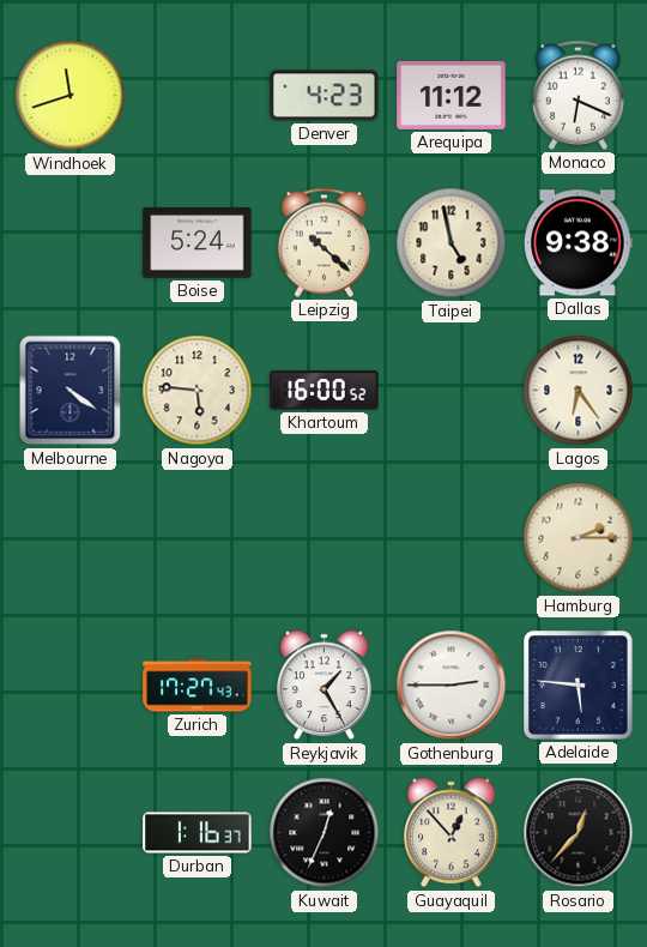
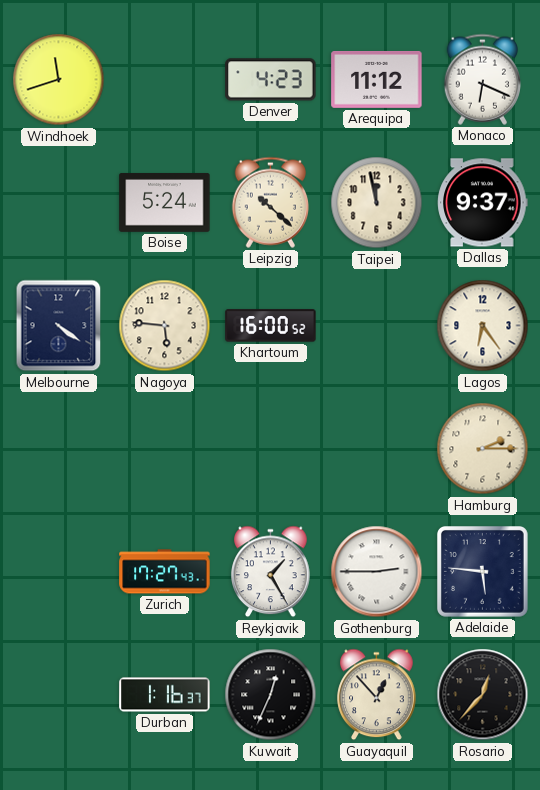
Taipei: 4:58 -> 11:58 (377, 203)
Dallas: 9:38 -> 9:37 (483, 203)
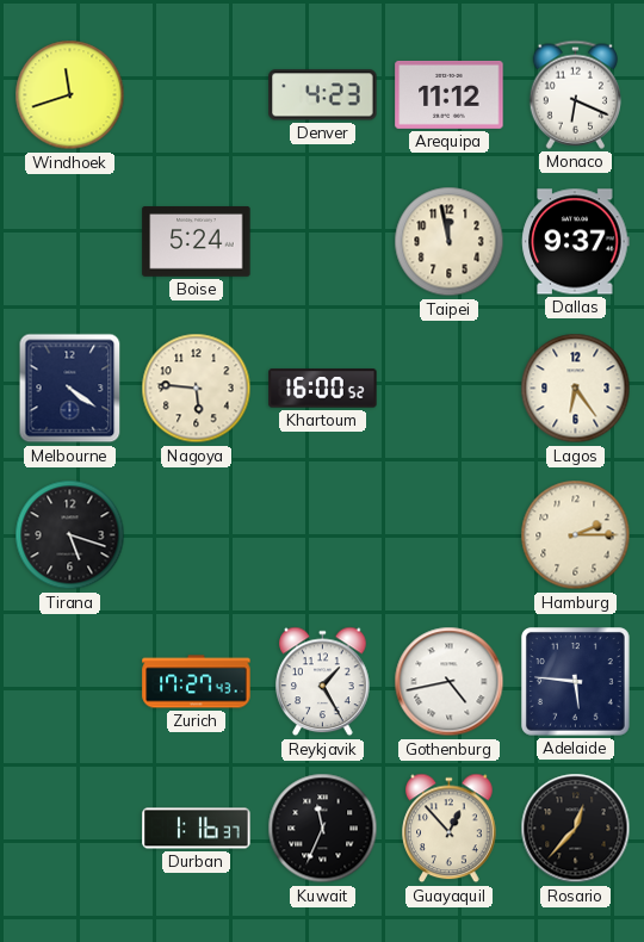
Leipzig: 10:22 -> none (270, 202)
Tirana: none -> 5:18 (70, 535)
Gothenburg: 2:45 -> 4:43 (450, 682)
Kuwait: 12:34 -> 11:34 (323, 829)
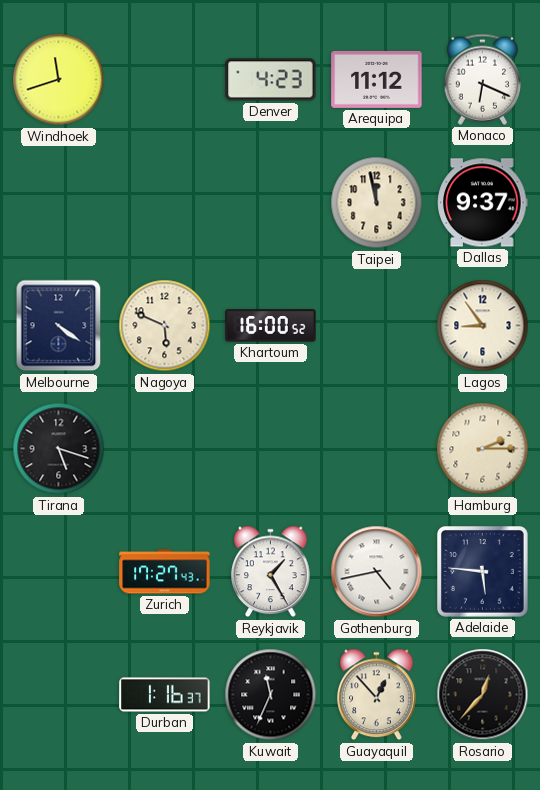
Boise: 5:24 -> none (197, 242)
Nagoya: 5:46 -> 5:49 (165, 326)
Lagos: 6:24 -> 8:54 (483, 326)
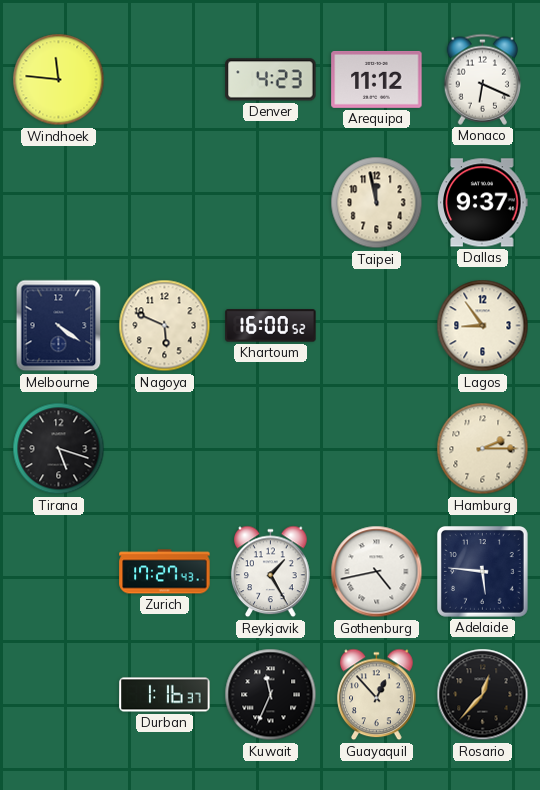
Windhoek: 11:42 -> 11:46 (59, 80)
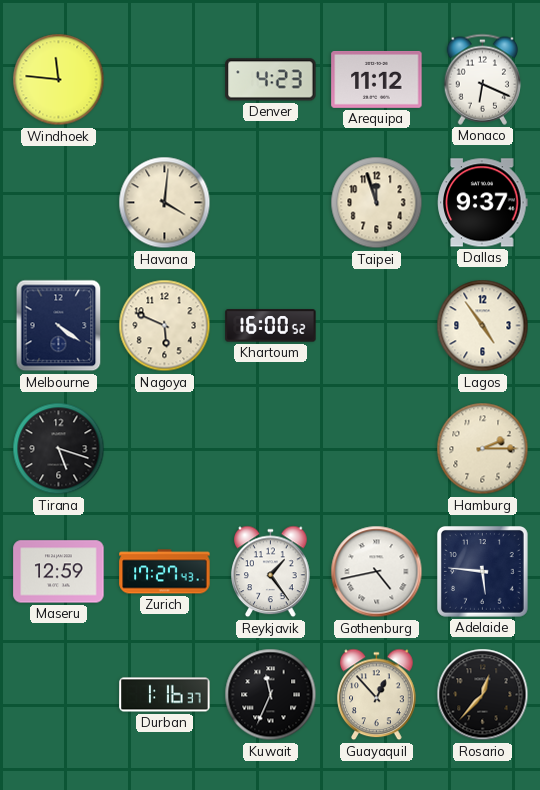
Havana: none -> 4:01 (165, 203)
Taipei: 11:58 -> 11:57 (377, 203)
Lagos: 8:54 -> 4:54 (483, 326)
Maseru: none -> 12:59 (59, 572)
Reykjavik: 1:25 -> 1:24 (271, 572)
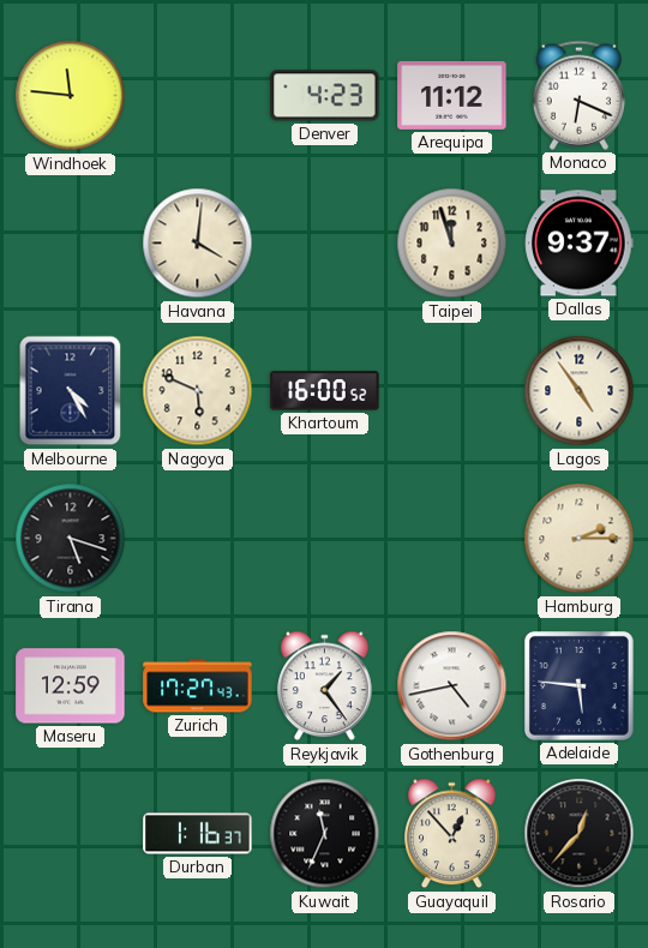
Melbourne: 4:21 -> 4:25 (71, 391)
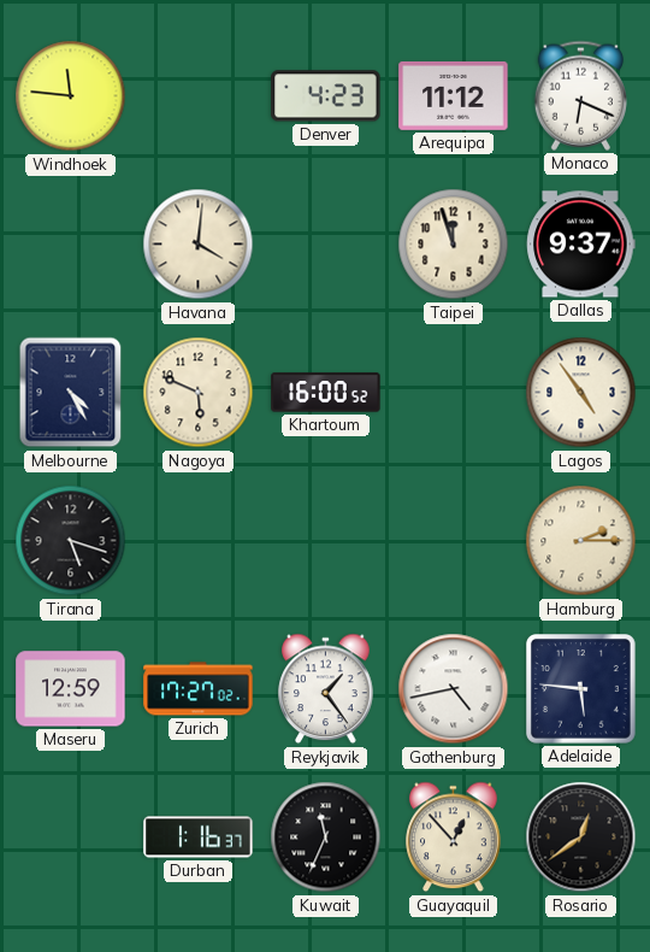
Zurich: 17:27:43 -> 17:27:02 (199, 689)
Rosario: 12:37 -> 12:39 (581, 838)
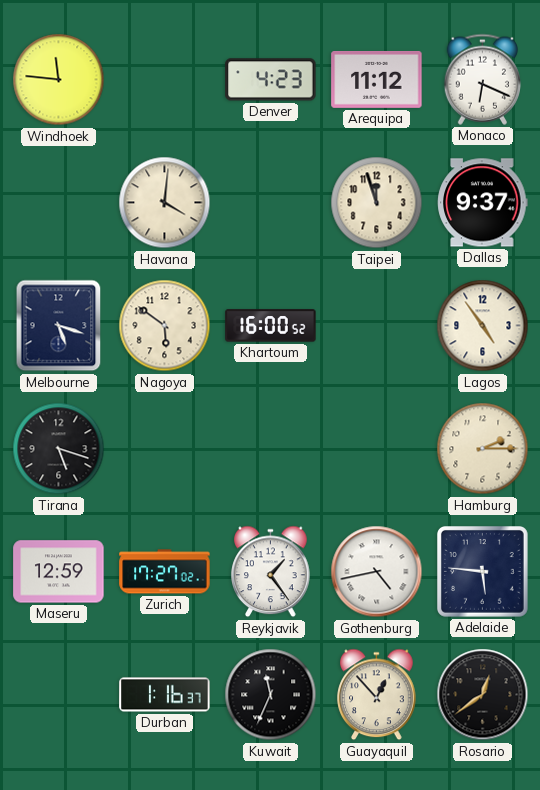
Melbourne: 4:25 -> 5:18 (59, 326)
Nagoya: 5:49 -> 5:51 (165, 326)
